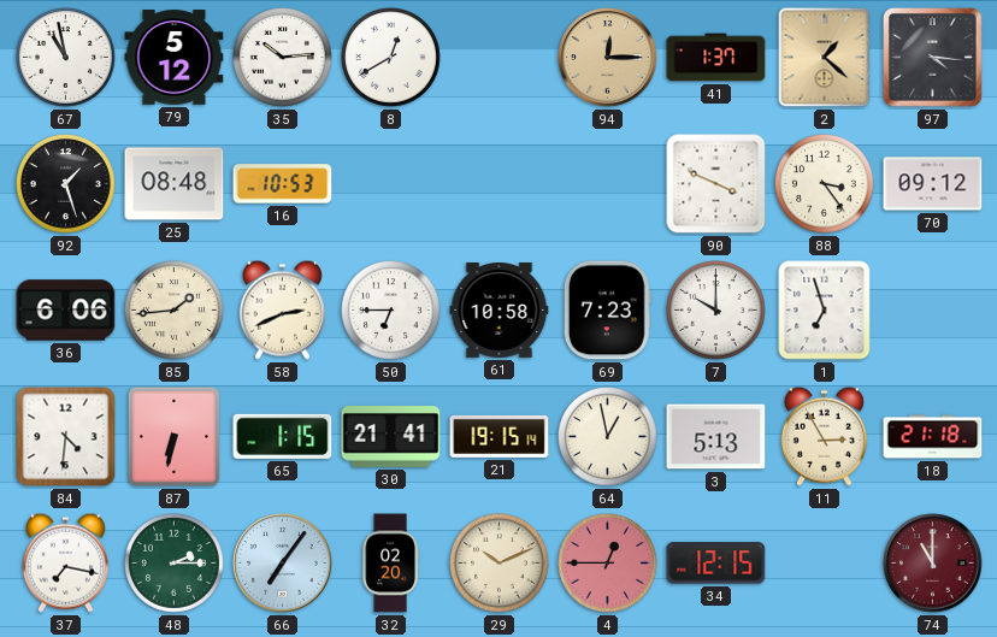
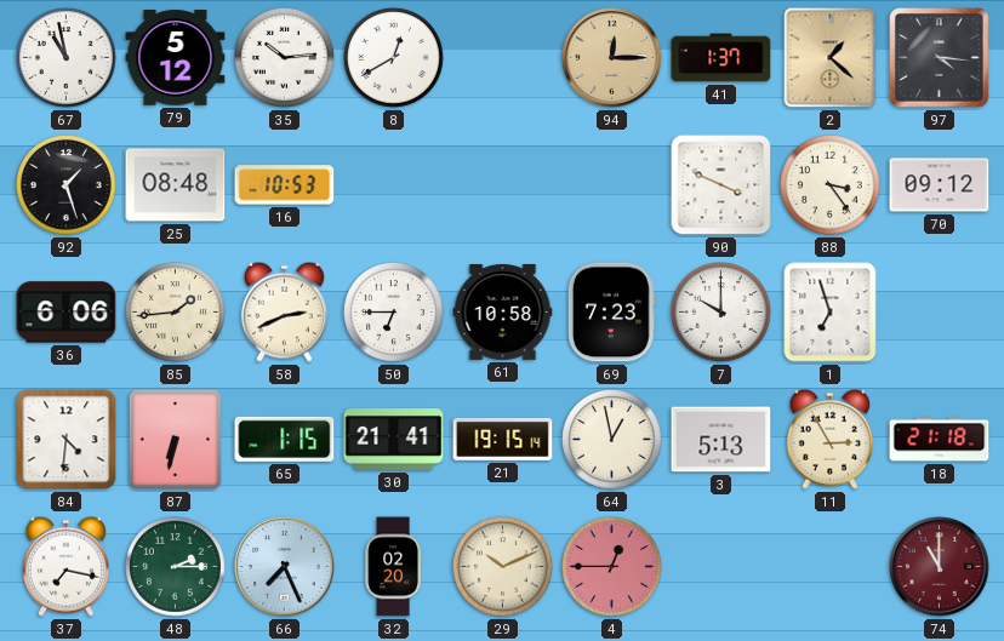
66: 7:06 -> 7:26 (285, 567)
34: 12:15 -> none (716, 564)
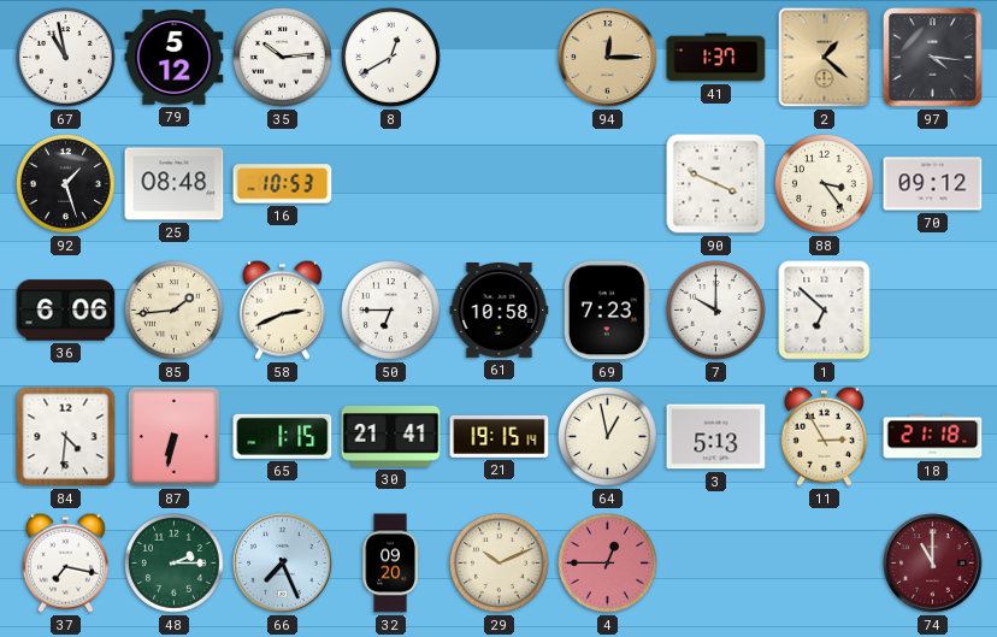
1: 6:57 -> 6:52 (825, 311)
32: 02:20 -> 09:20 (390, 564)
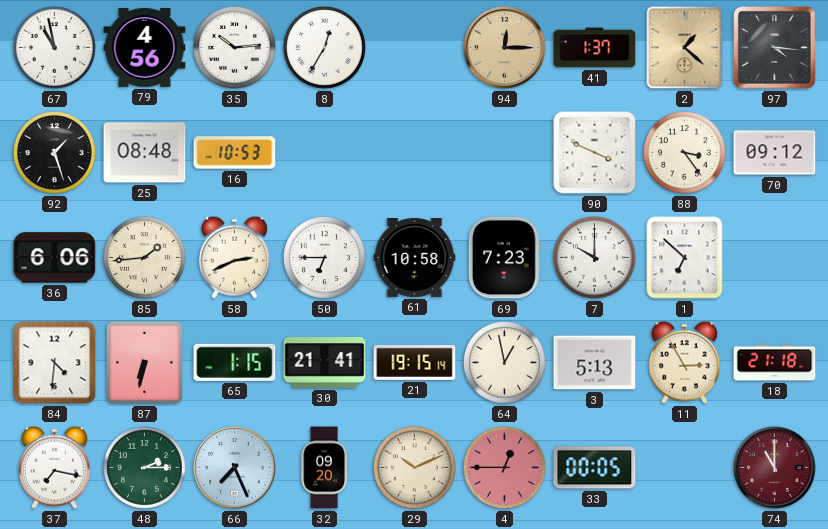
79: 5:12 -> 4:56 (145, 48)
8: 12:40 -> 12:35 (325, 48)
33: none -> 00:05 (595, 468)
